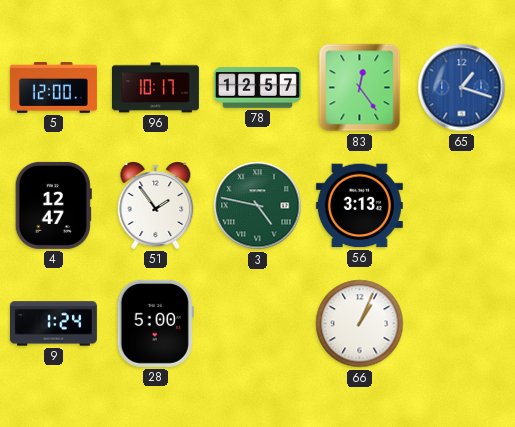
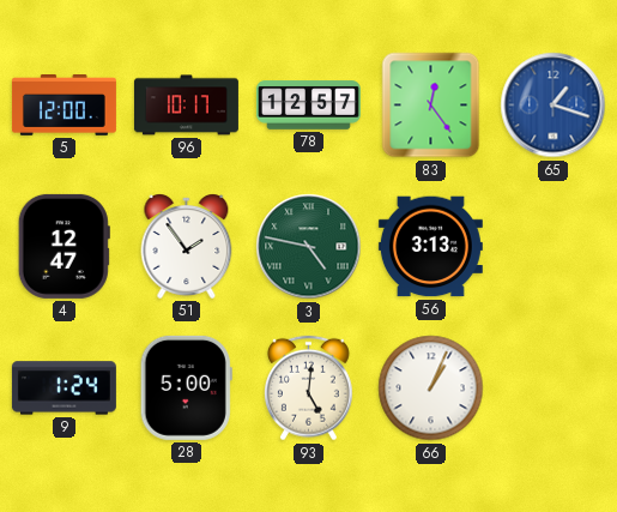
93: none -> 5:01 (309, 388)
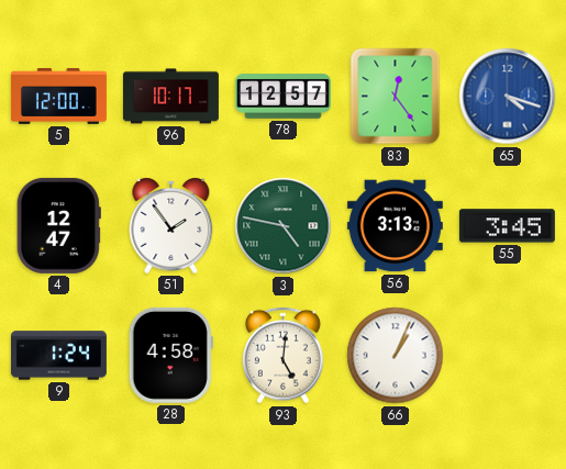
65: 1:18 -> 4:18 (508, 97)
55: none -> 3:45 (507, 226)
28: 5:00 -> 4:58 (170, 355)
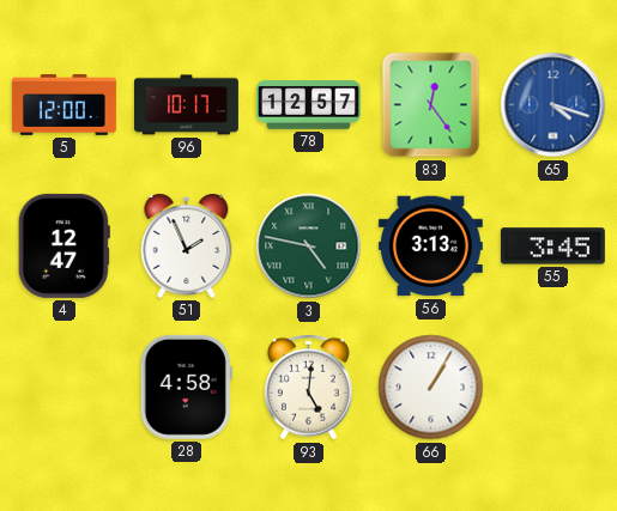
51: 1:54 -> 1:56 (187, 247)
9: 1:24 -> none (58, 356)
66: 1:04 -> 1:05 (431, 388)
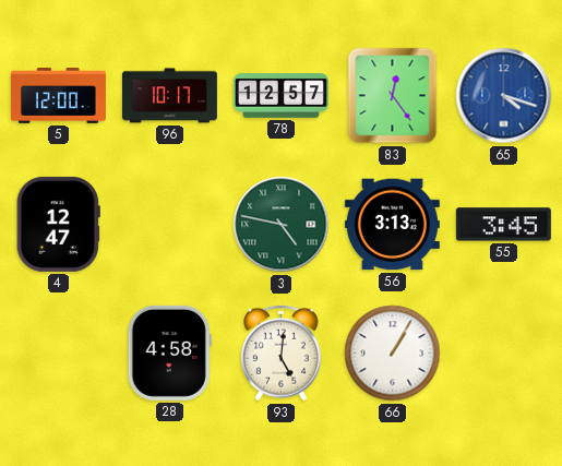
51: 1:56 -> none (187, 247)
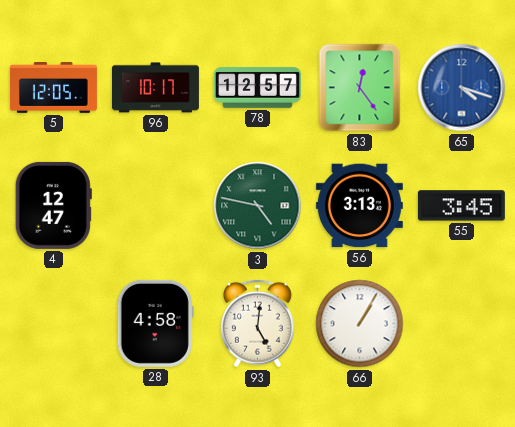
5: 12:00 -> 12:05 (53, 88)
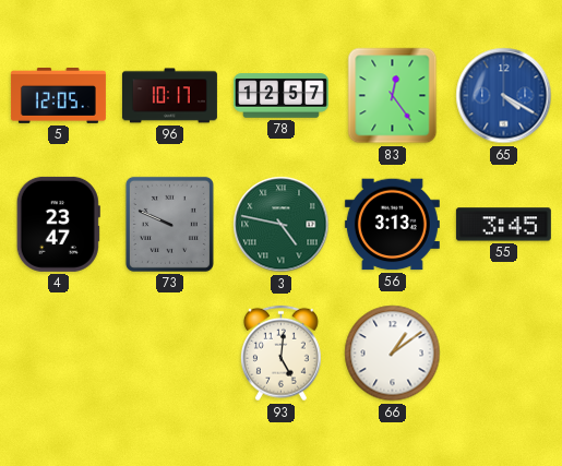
65: 4:18 -> 4:20 (504, 96)
4: 12:47 -> 23:47 (58, 224)
73: none -> 9:49 (169, 224)
28: 4:58 -> none (155, 323)
66: 1:05 -> 1:09 (393, 354)
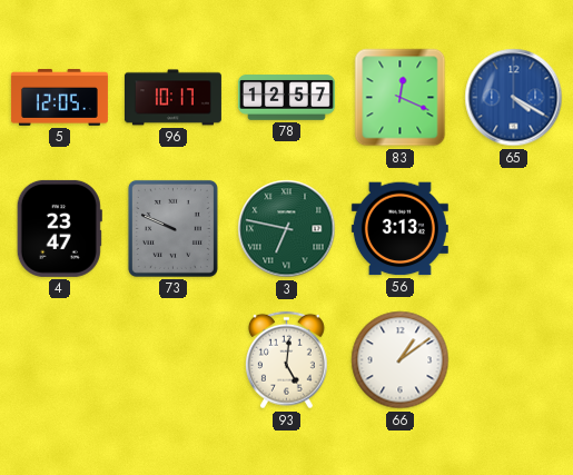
83: 12:24 -> 12:19 (401, 98)
3: 4:47 -> 6:47 (287, 229)
55: 3:45 -> none (503, 225)
